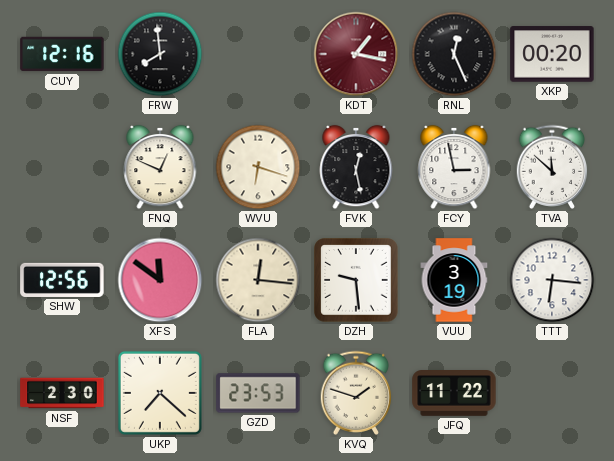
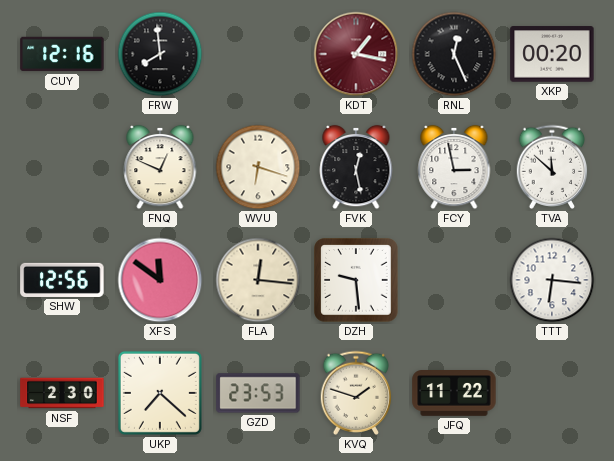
VUU: 3:19 -> none (454, 280)
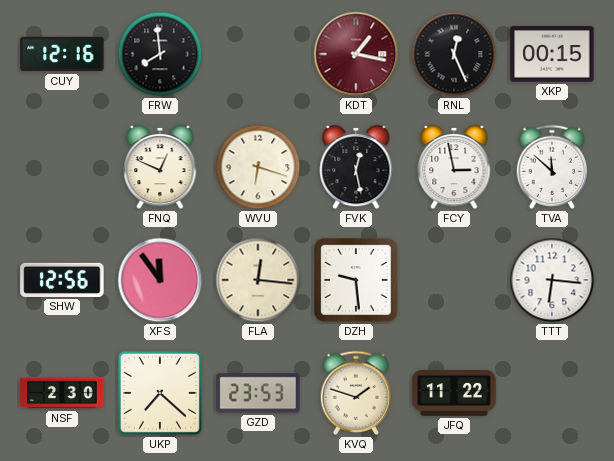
XKP: 00:20 -> 00:15 (552, 54)
XFS: 11:51 -> 11:54 (160, 280)
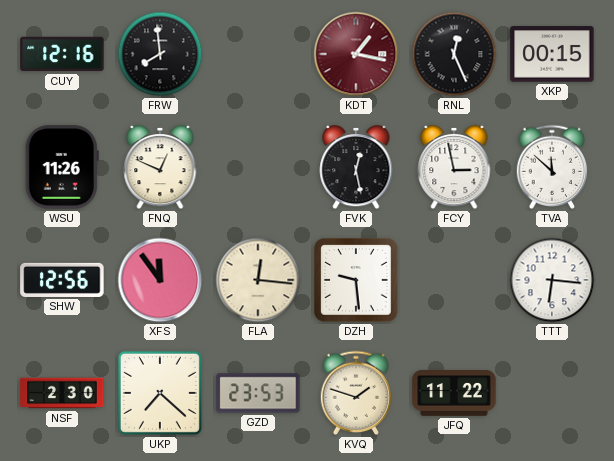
WSU: none -> 11:26 (62, 167)
WVU: 6:18 -> none (258, 167)
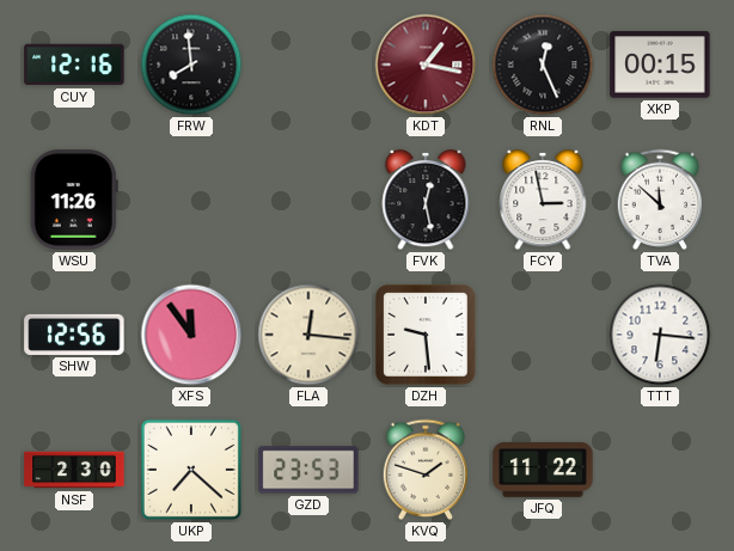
FNQ: 12:49 -> none (160, 167)
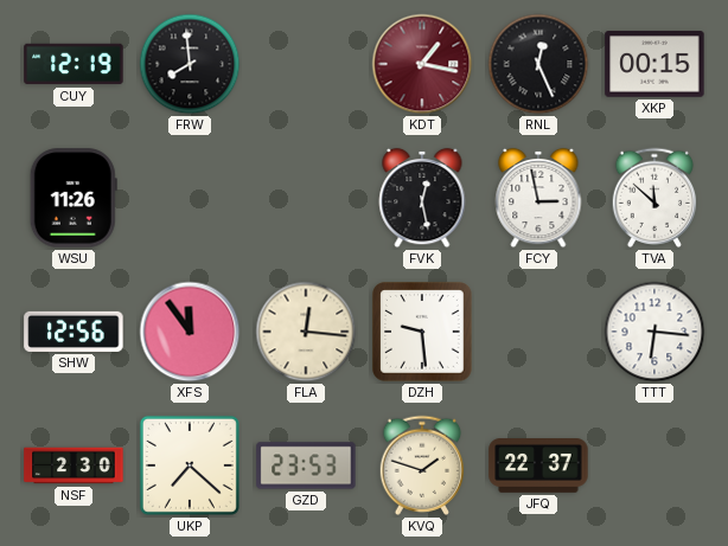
CUY: 12:16 -> 12:19 (74, 64)
JFQ: 11:22 -> 22:37 (538, 467)
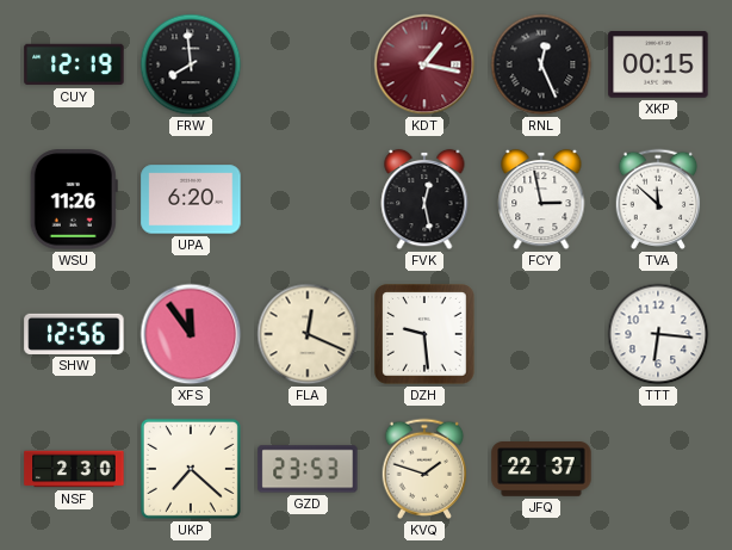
UPA: none -> 6:20 (191, 199)
FLA: 12:16 -> 12:19 (308, 334)
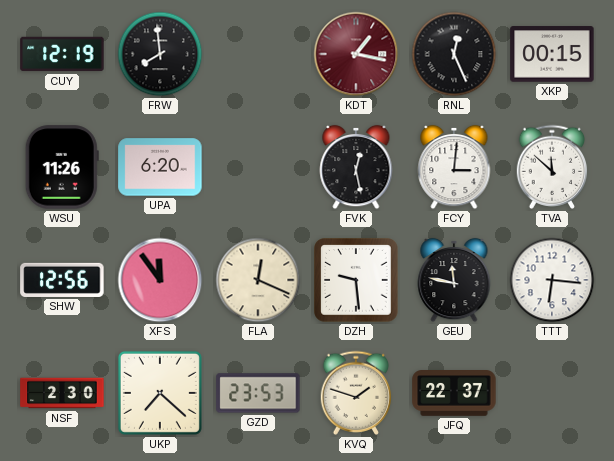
FCY: 2:58 -> 3:01 (454, 167)
GEU: none -> 11:47 (454, 280)
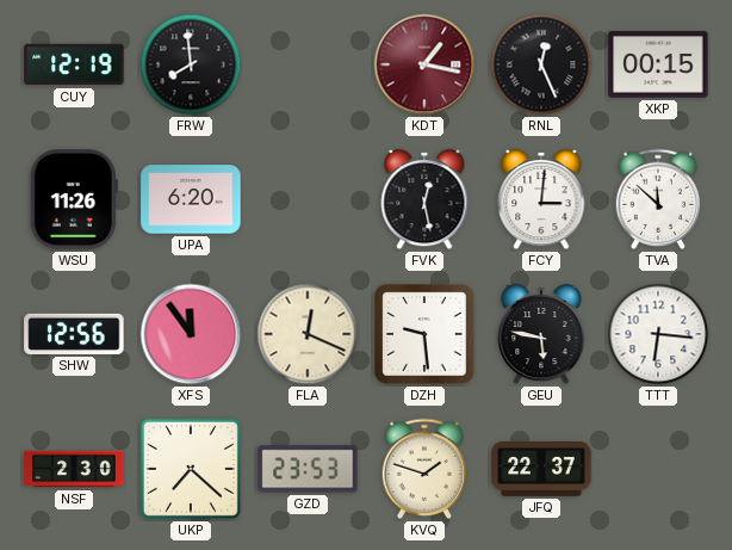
GEU: 11:47 -> 5:47 (541, 334)
